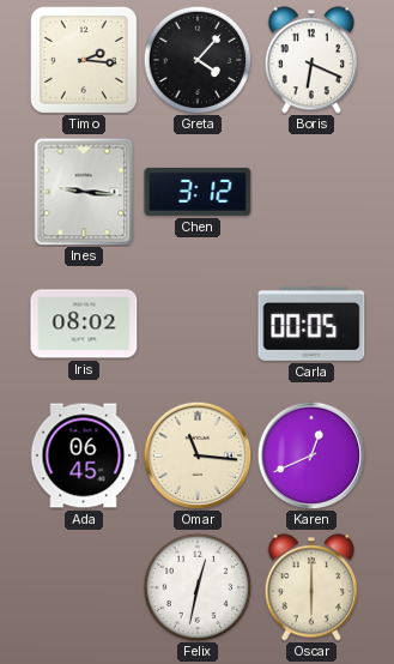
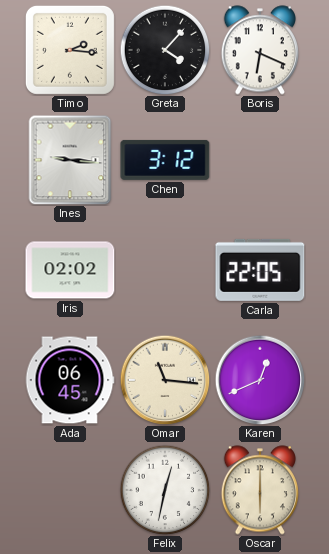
Iris: 08:02 -> 02:02 (70, 270)
Carla: 00:05 -> 22:05 (260, 270)
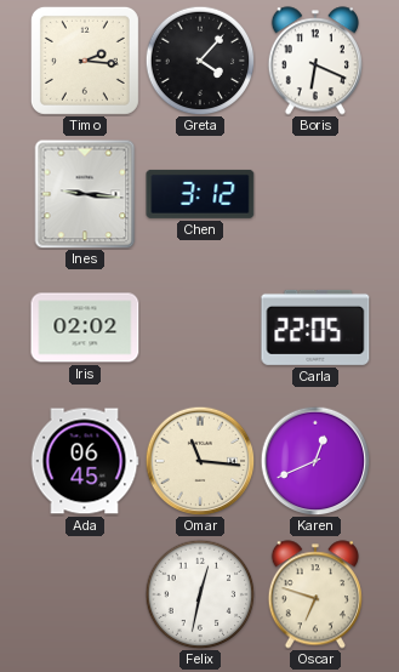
Oscar: 6:00 -> 6:48 (315, 594)
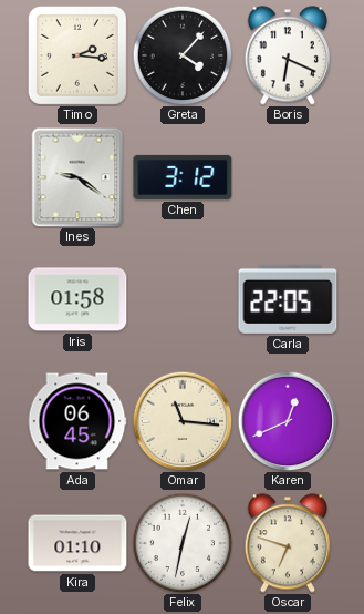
Ines: 9:16 -> 9:21 (77, 177)
Iris: 02:02 -> 01:58 (77, 299)
Kira: none -> 01:10 (77, 543)
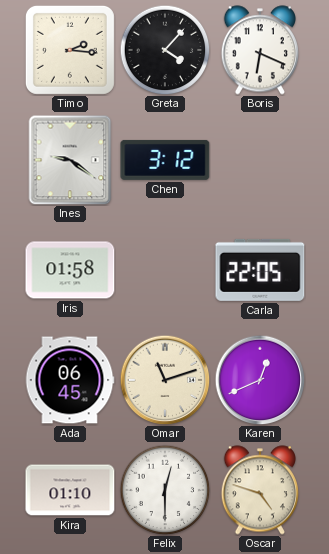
Omar: 11:16 -> 11:12 (165, 380)
Felix: 12:32 -> 12:30 (165, 490)
Oscar: 6:48 -> 4:48 (260, 490)
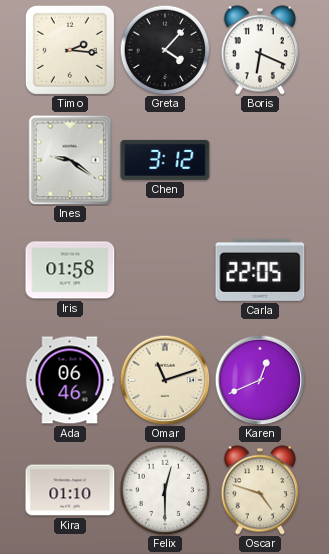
Ada: 06:45 -> 06:46 (70, 380)
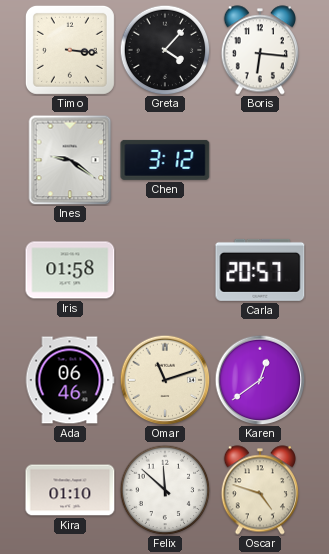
Timo: 2:16 -> 3:16 (70, 50)
Boris: 6:19 -> 6:16 (260, 50)
Carla: 22:05 -> 20:57 (260, 270)
Karen: 12:41 -> 12:39 (260, 380)
Felix: 12:30 -> 11:52 (165, 490)
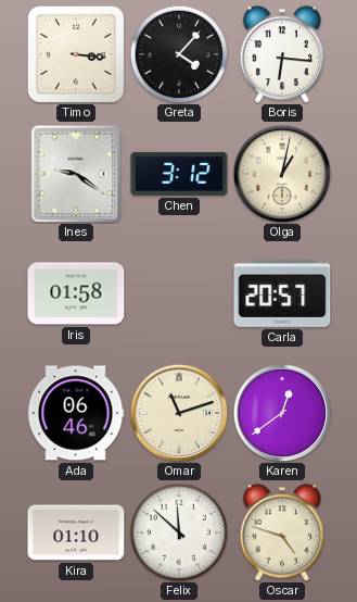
Olga: none -> 1:02 (282, 174)
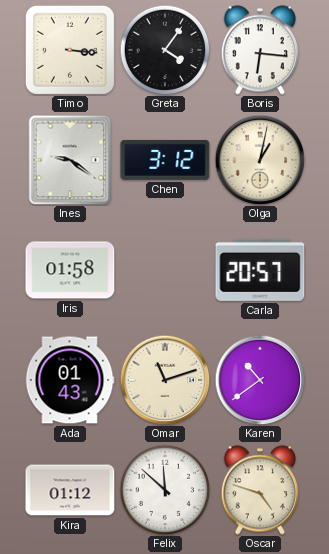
Greta: 4:07 -> 4:06 (165, 50)
Ada: 06:46 -> 01:43 (70, 380)
Karen: 12:39 -> 10:39 (260, 380)
Kira: 01:10 -> 01:12 (70, 490)
